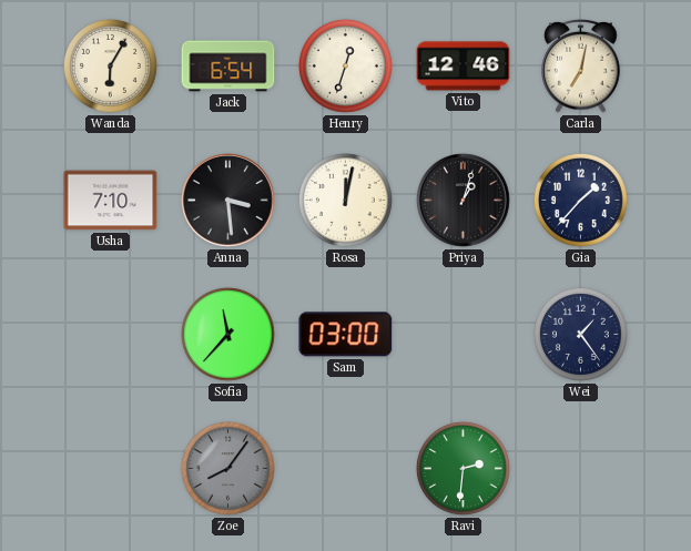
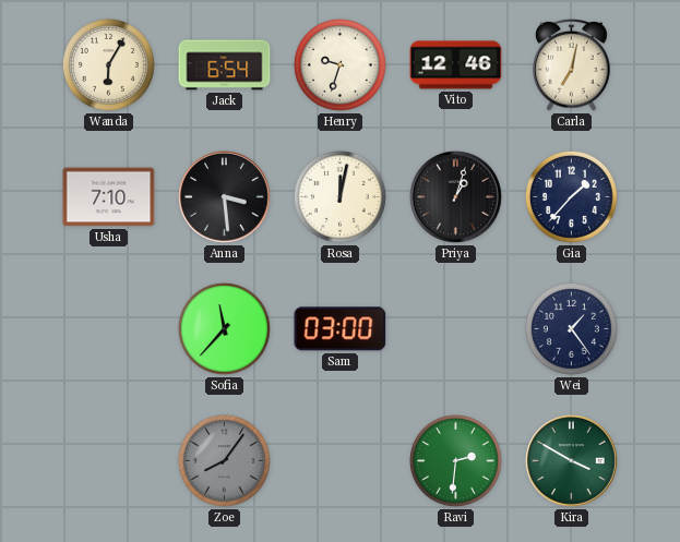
Henry: 12:33 -> 9:33 (339, 64)
Kira: none -> 3:50 (572, 461)
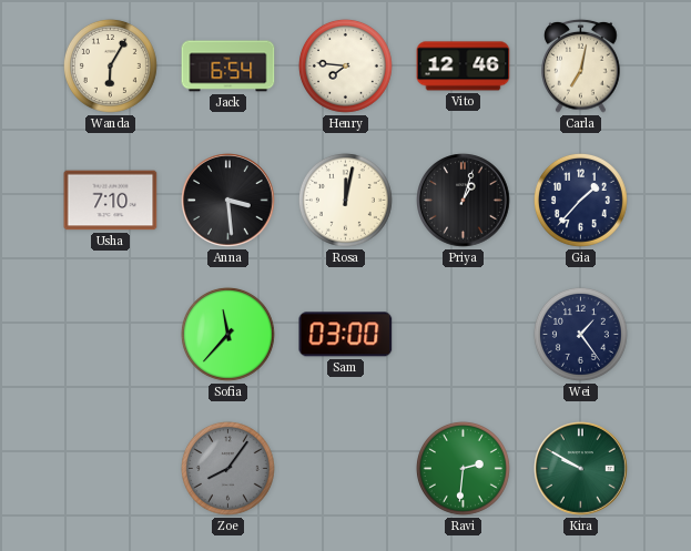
Henry: 9:33 -> 7:46 (345, 65)
Kira: 3:50 -> 9:50 (581, 469)
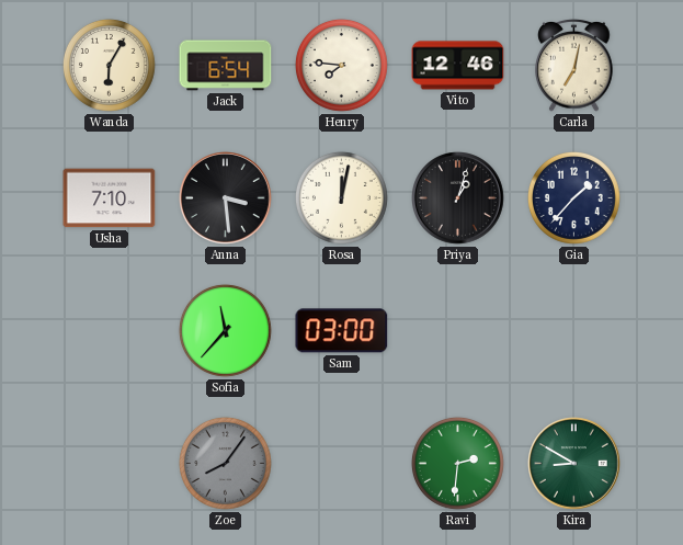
Wei: 1:24 -> none (580, 334)
Kira: 9:50 -> 8:50 (574, 464)
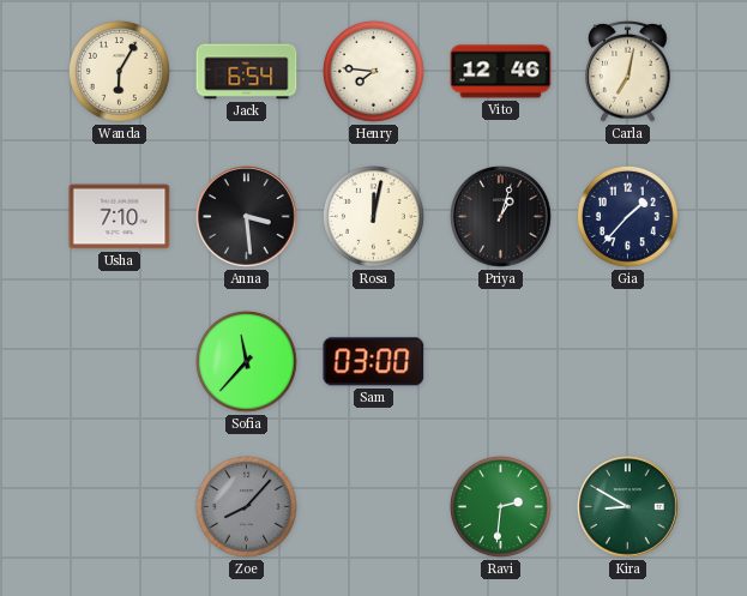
Zoe: 8:06 -> 8:07 (246, 506)
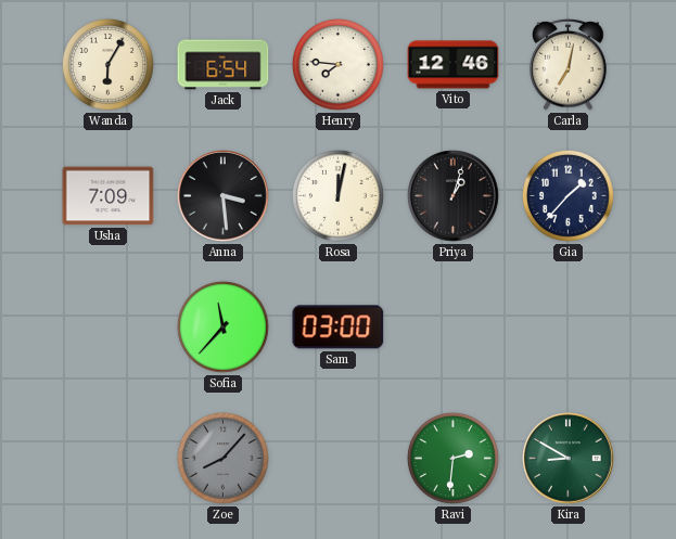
Usha: 7:10 -> 7:09 (109, 196)
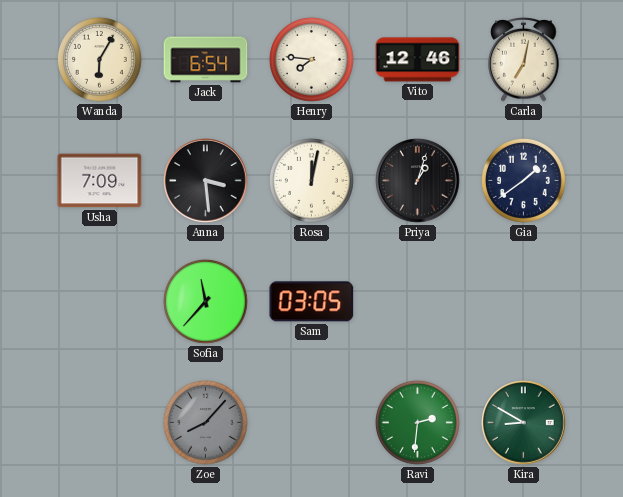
Gia: 1:37 -> 1:39 (523, 180)
Sam: 03:00 -> 03:05 (312, 302)
